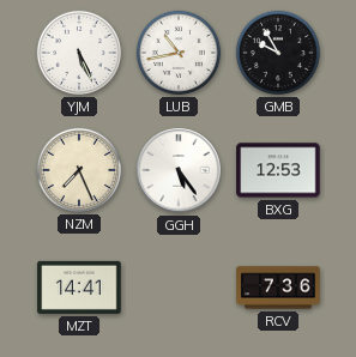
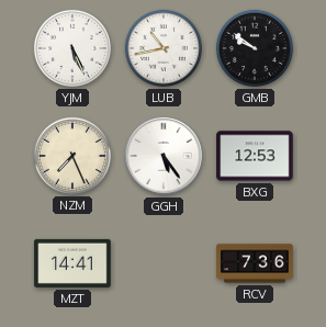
GMB: 9:55 -> 9:51 (255, 48)
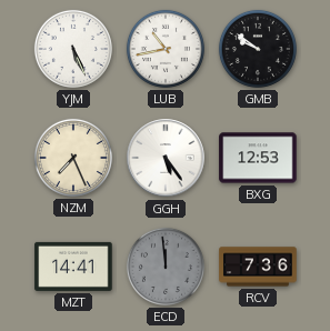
ECD: none -> 11:59 (166, 267)
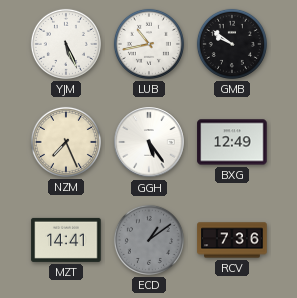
BXG: 12:53 -> 12:49 (232, 142)
ECD: 11:59 -> 1:09 (149, 240)
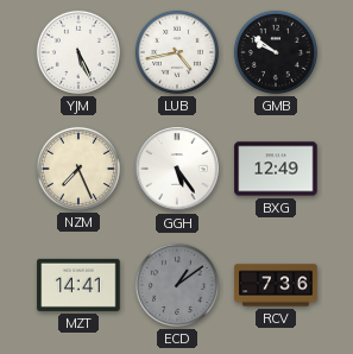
LUB: 10:43 -> 4:43 (177, 52)
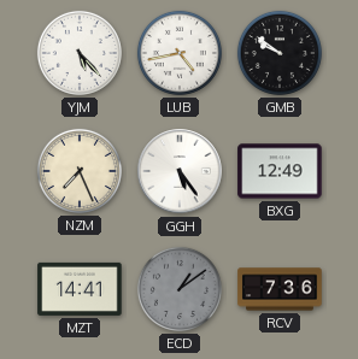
YJM: 5:26 -> 5:23 (80, 53)
